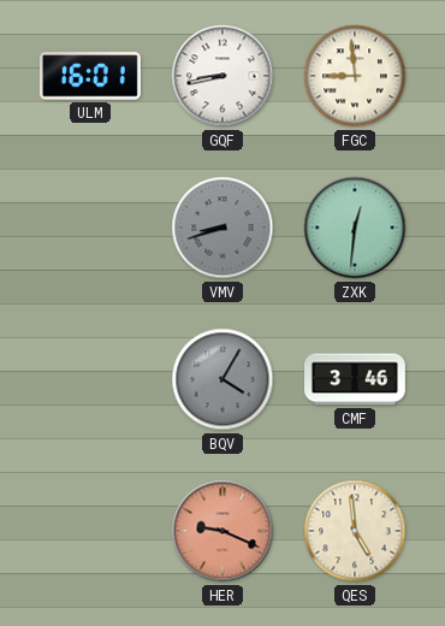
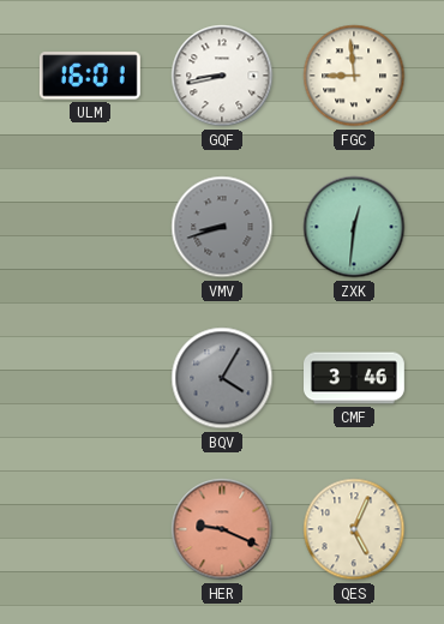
QES: 4:59 -> 5:04 (354, 529)
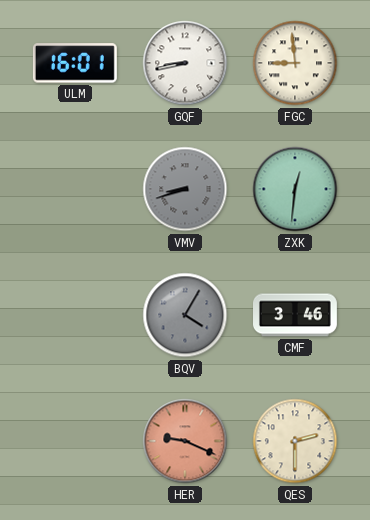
QES: 5:04 -> 2:30 (295, 441)
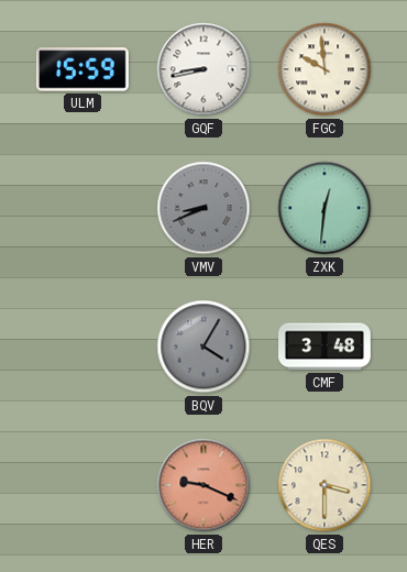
ULM: 16:01 -> 15:59 (82, 69)
FGC: 8:59 -> 9:59 (324, 69)
VMV: 8:42 -> 8:41 (204, 208)
CMF: 3:46 -> 3:48 (326, 346)
QES: 2:30 -> 3:30 (324, 485)
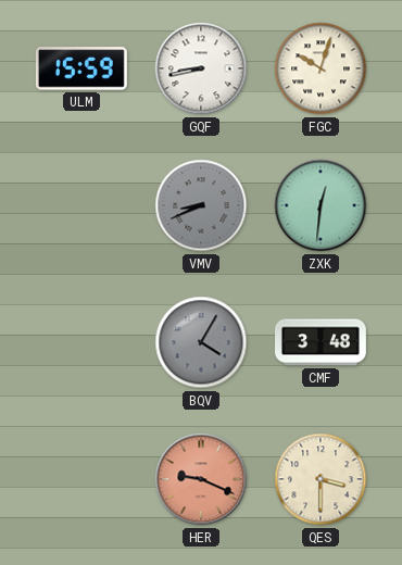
FGC: 9:59 -> 10:03 (321, 68)
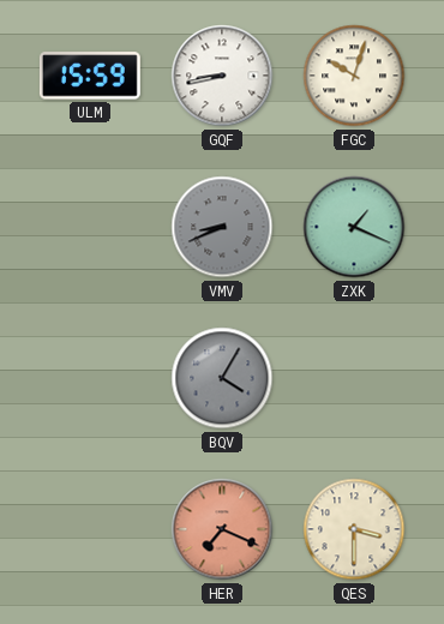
ZXK: 12:31 -> 1:19 (354, 227)
CMF: 3:48 -> none (322, 342)
HER: 9:19 -> 7:19 (222, 529)
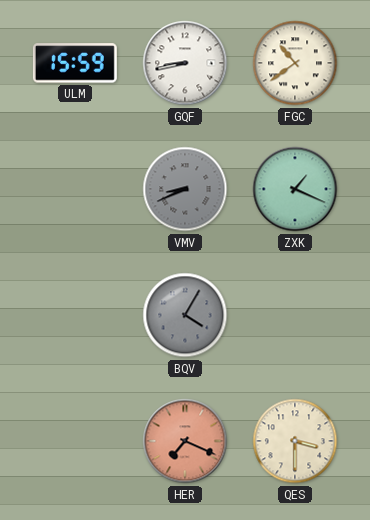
FGC: 10:03 -> 10:39 (295, 63)
